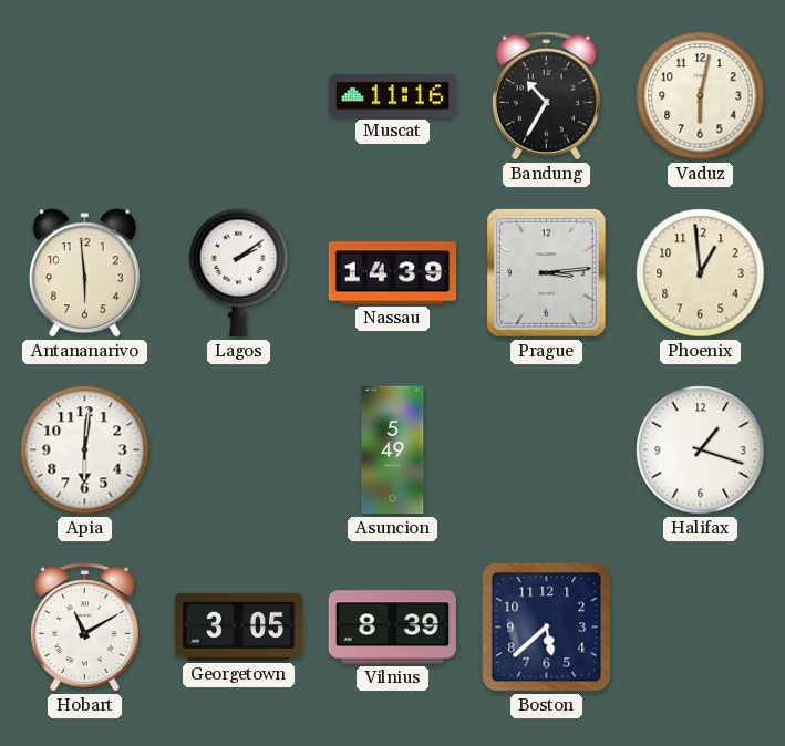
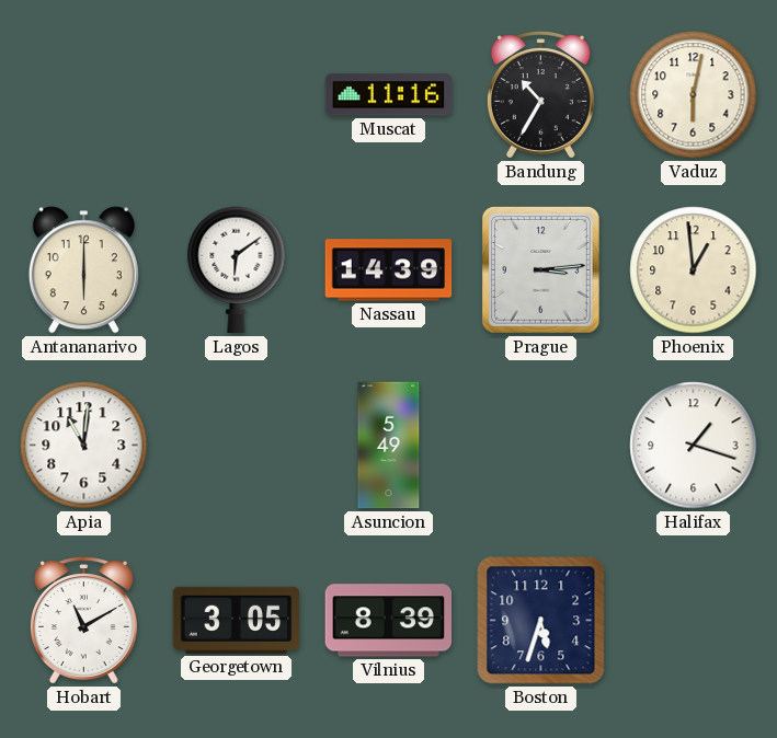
Antananarivo: 5:59 -> 6:00 (83, 270)
Lagos: 2:09 -> 6:09 (237, 270)
Apia: 6:01 -> 11:01 (84, 446)
Boston: 5:38 -> 5:33 (541, 621)
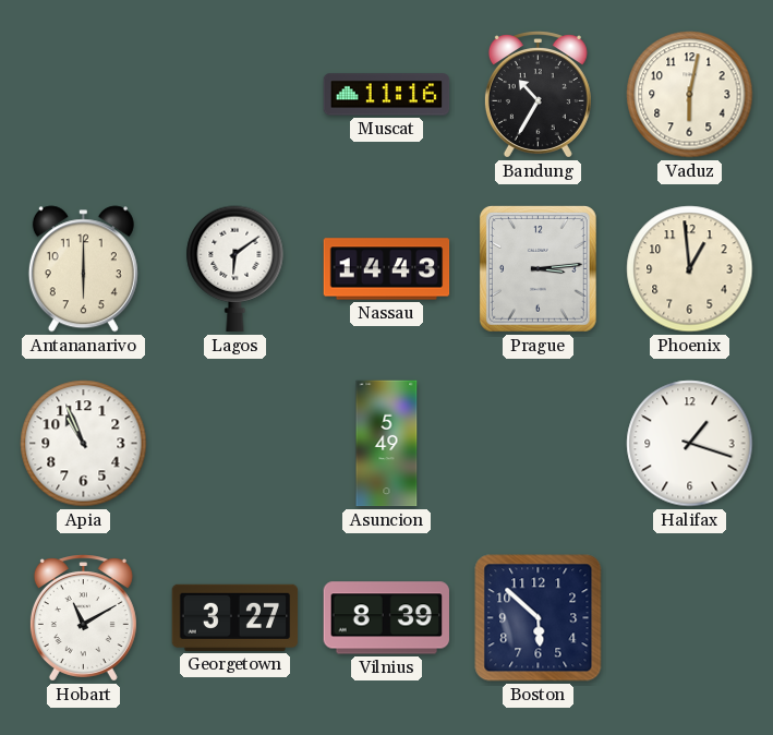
Nassau: 14:39 -> 14:43 (387, 269)
Apia: 11:01 -> 10:56 (84, 444)
Georgetown: 3:05 -> 3:27 (235, 617)
Boston: 5:33 -> 5:52 (539, 618)
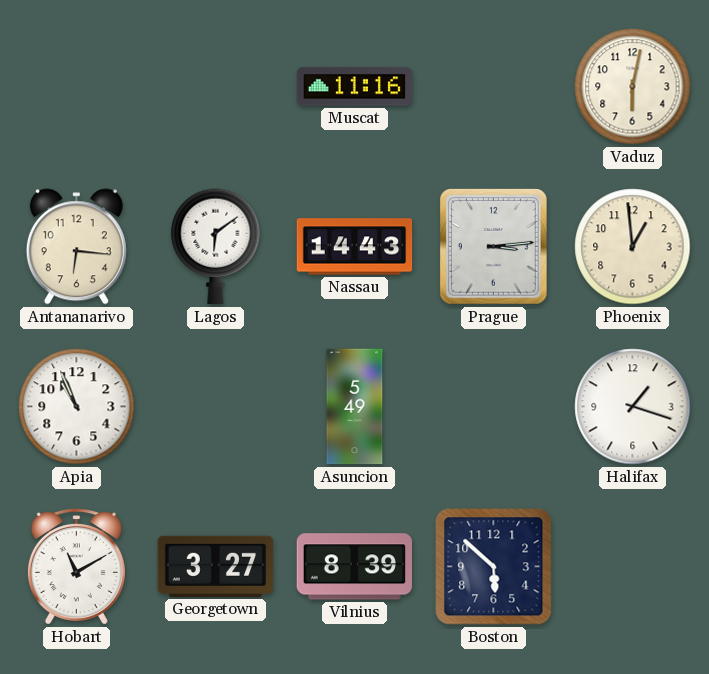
Bandung: 10:35 -> none (538, 95)
Antananarivo: 6:00 -> 6:16 (76, 247)
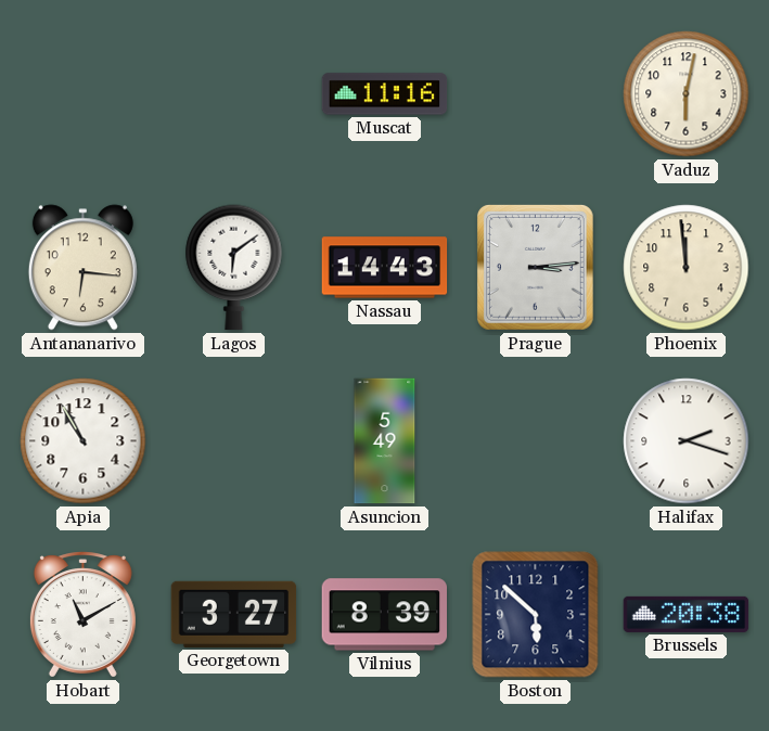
Phoenix: 12:59 -> 11:59 (687, 268)
Apia: 10:56 -> 10:55 (84, 441)
Halifax: 1:18 -> 2:18 (687, 441)
Brussels: none -> 20:38 (687, 614)
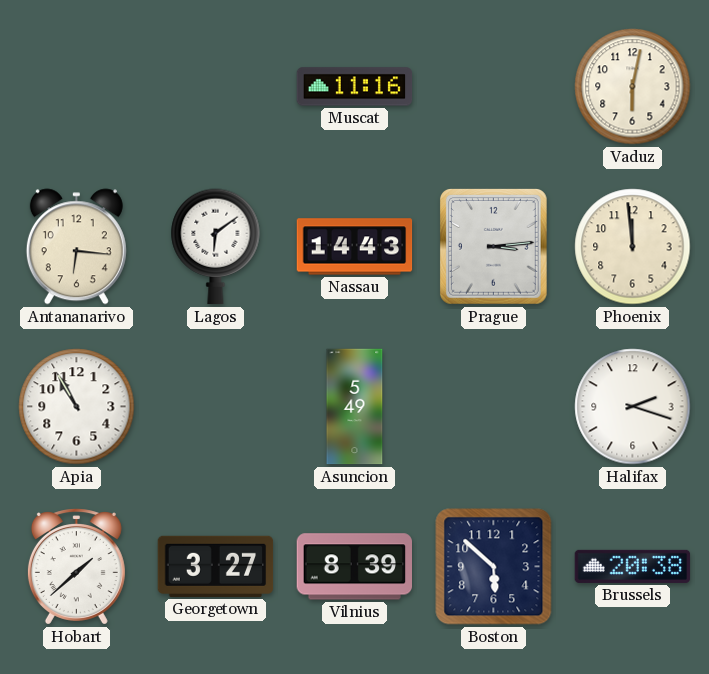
Hobart: 11:10 -> 1:38 (76, 567)
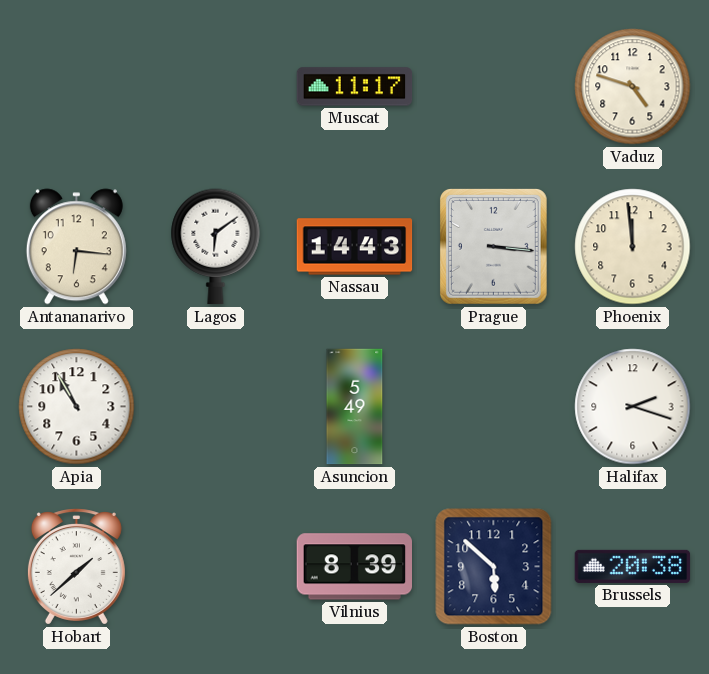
Muscat: 11:16 -> 11:17 (355, 87)
Vaduz: 6:02 -> 4:48 (633, 87)
Prague: 3:14 -> 3:16 (493, 246)
Georgetown: 3:27 -> none (216, 566)
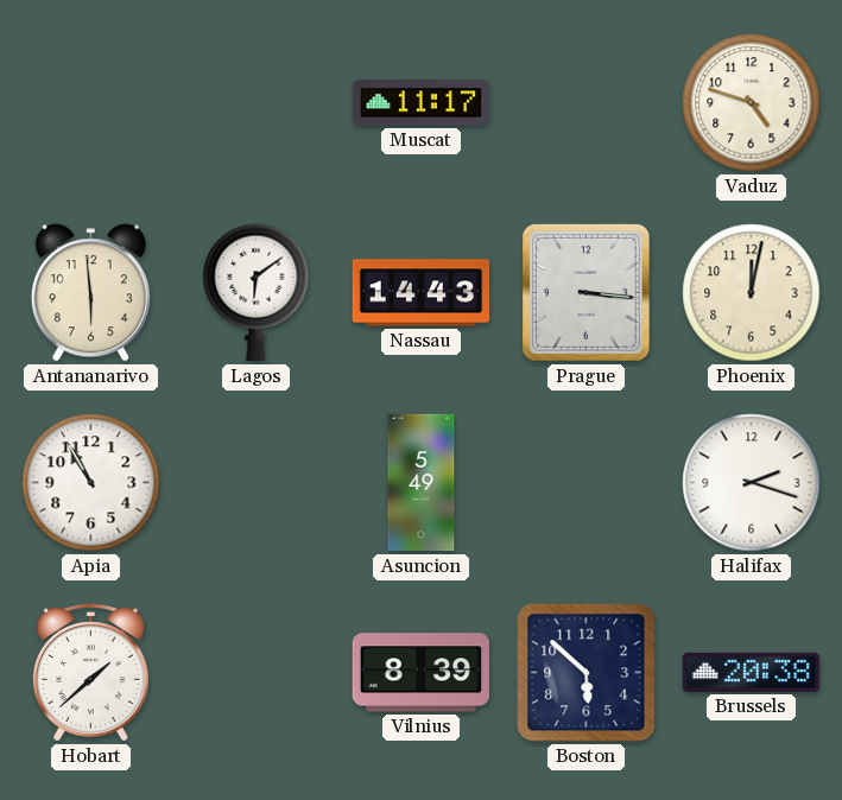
Antananarivo: 6:16 -> 5:59 (90, 293)
Phoenix: 11:59 -> 12:02 (752, 293)
